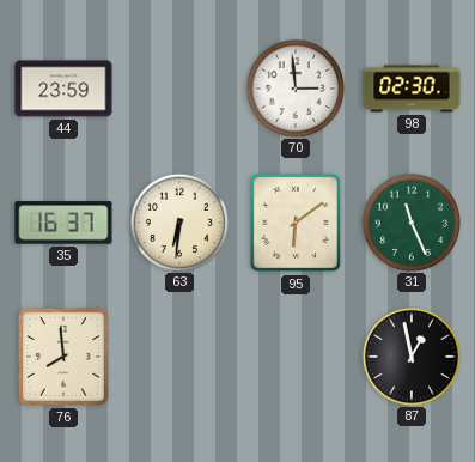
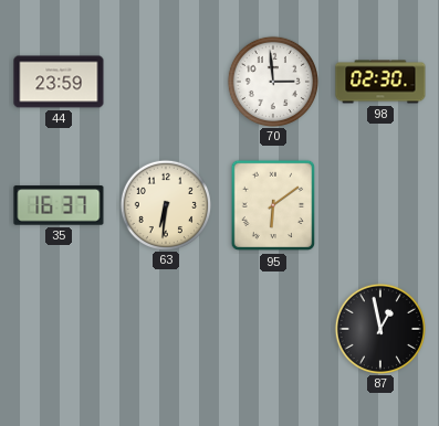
31: 11:26 -> none (410, 221)
76: 7:59 -> none (63, 357)
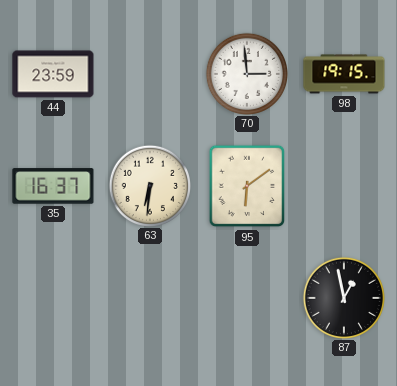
98: 02:30 -> 19:15 (344, 74)
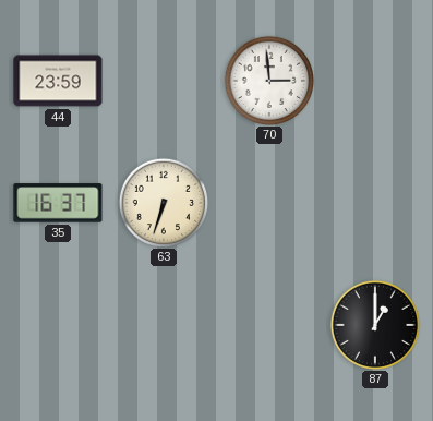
98: 19:15 -> none (344, 74)
63: 6:31 -> 6:33 (163, 202)
95: 6:09 -> none (247, 186)
87: 12:58 -> 1:00 (374, 324)
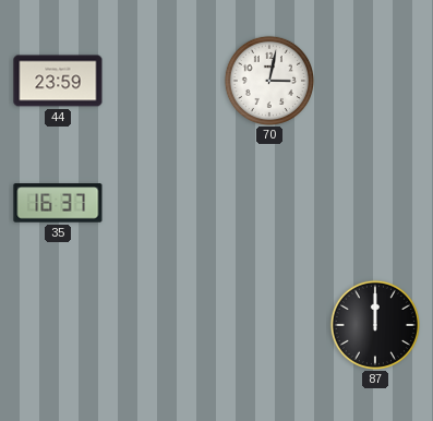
70: 2:59 -> 3:02 (268, 80)
63: 6:33 -> none (163, 202)
87: 1:00 -> 12:00 (374, 324)
